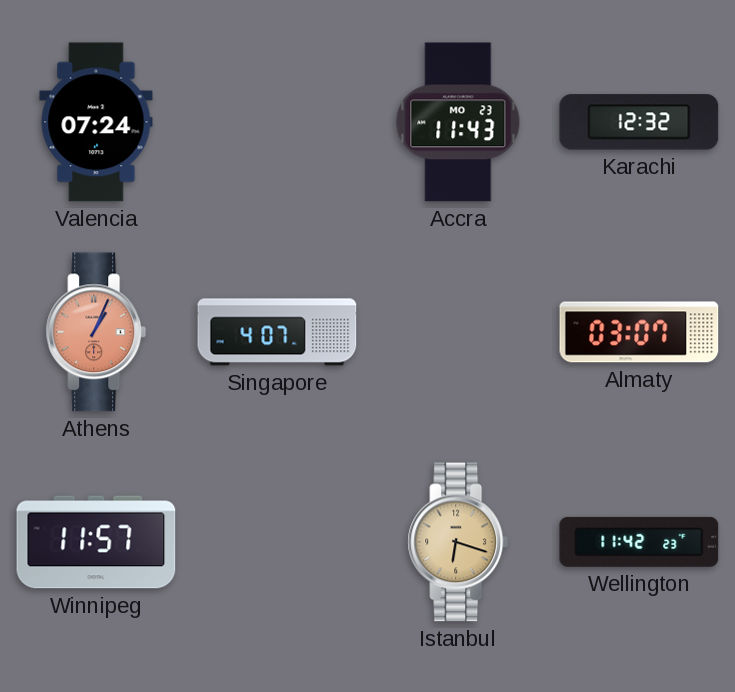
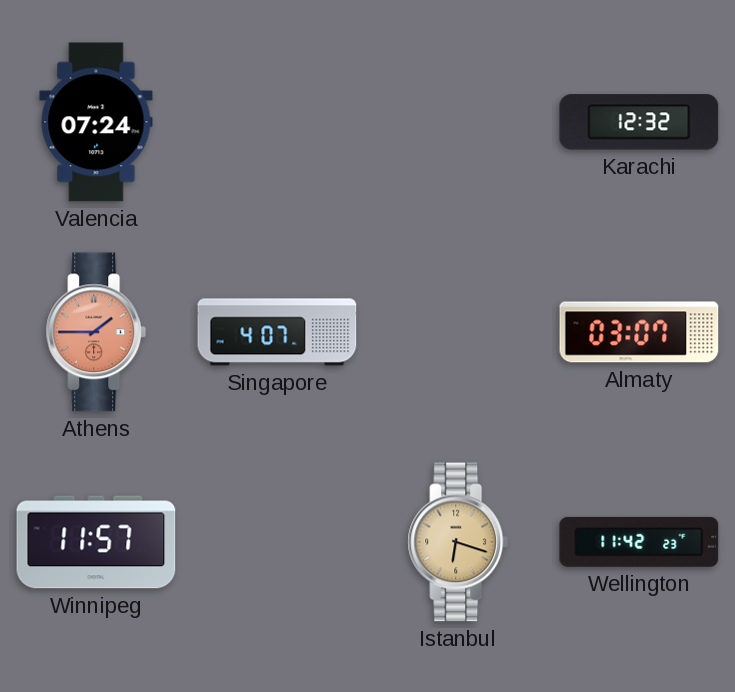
Accra: 11:43 -> none (458, 122)
Athens: 1:04 -> 1:45 (96, 332)
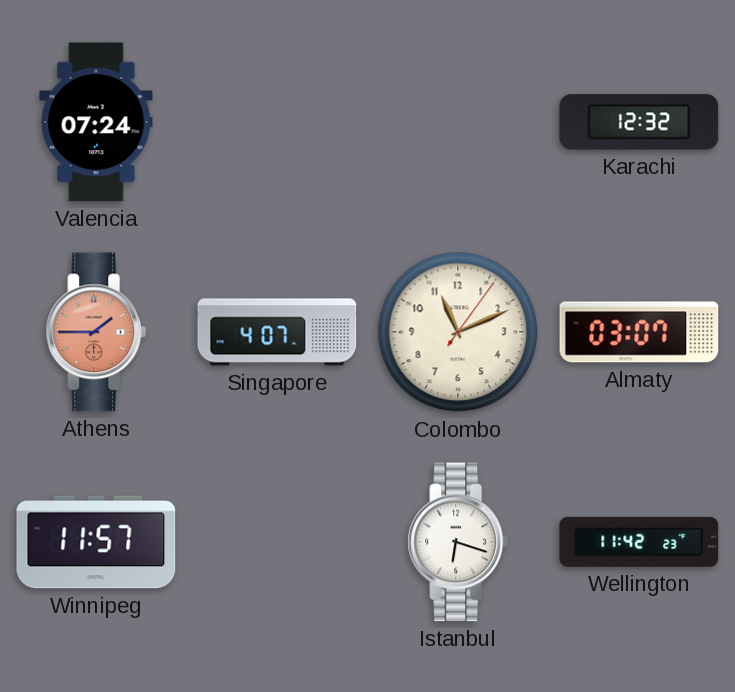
Colombo: none -> 11:11 (458, 332)
Istanbul dial: champagne -> white (458, 542)
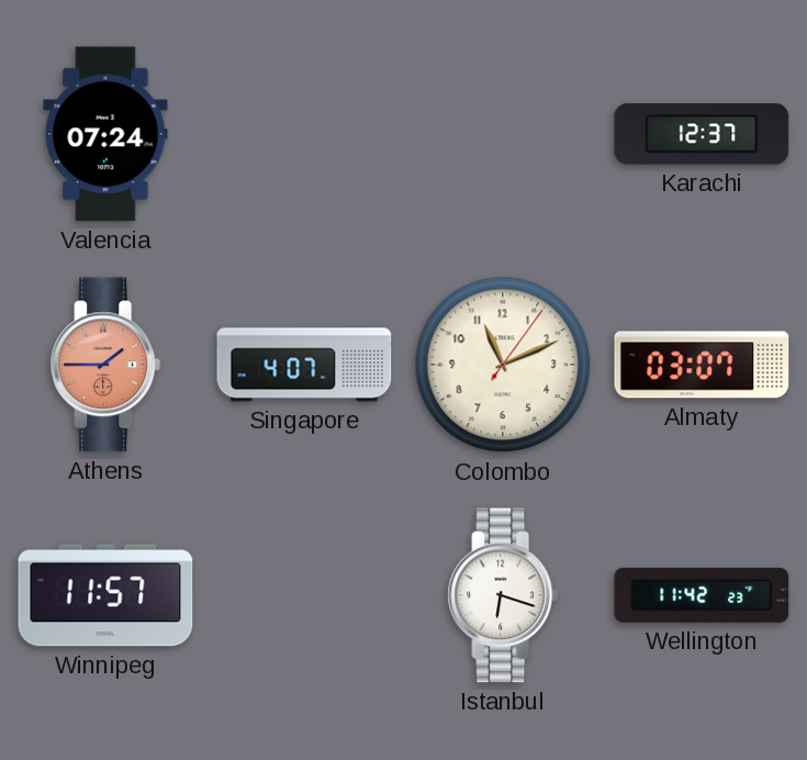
Karachi: 12:32 -> 12:37 (702, 134)
